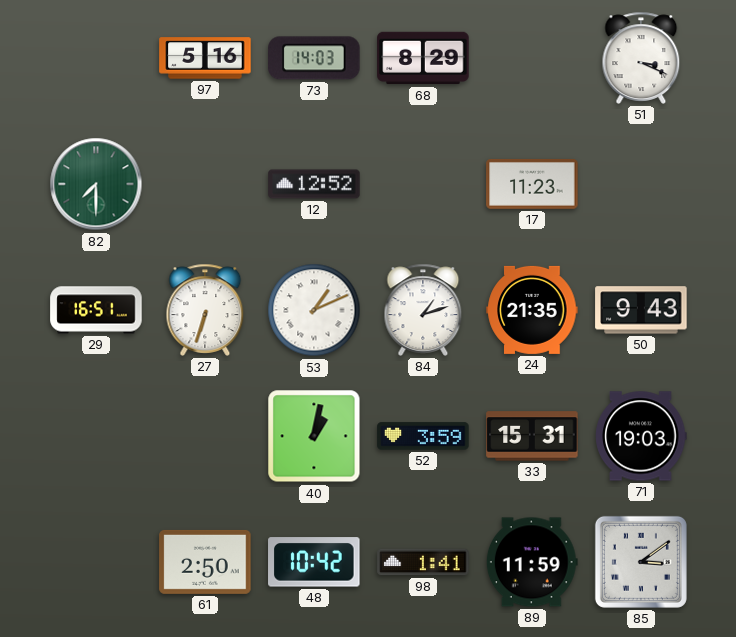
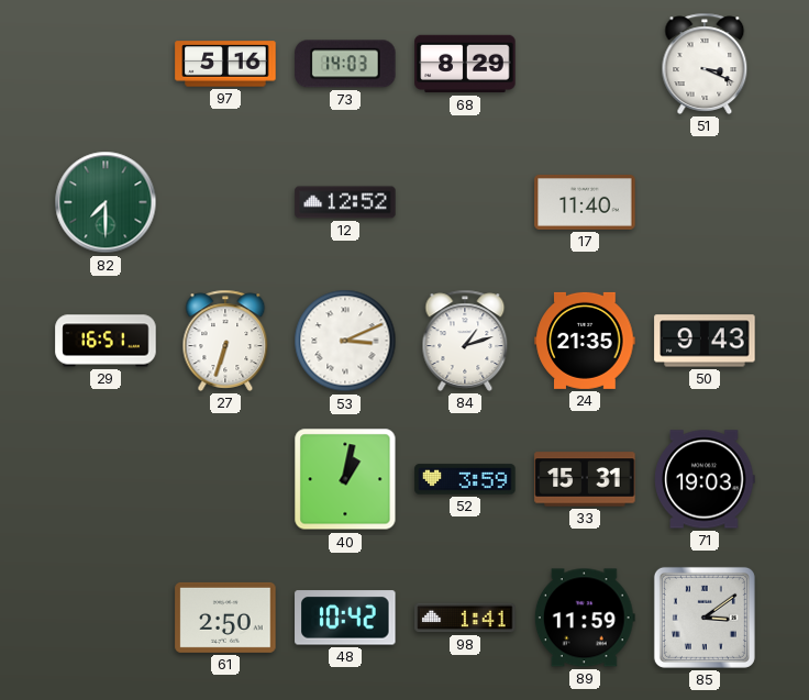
17: 11:23 -> 11:40 (585, 202)
53: 1:11 -> 3:11 (345, 341)
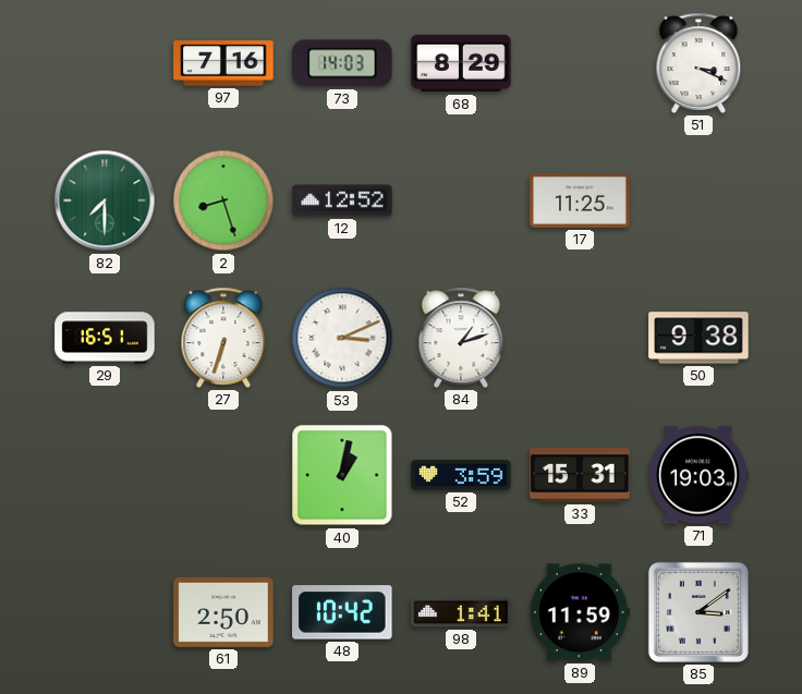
97: 5:16 -> 7:16 (223, 63)
2: none -> 8:27 (223, 200)
17: 11:40 -> 11:25 (580, 200)
24: 21:35 -> none (585, 341)
50: 9:43 -> 9:38 (698, 338)
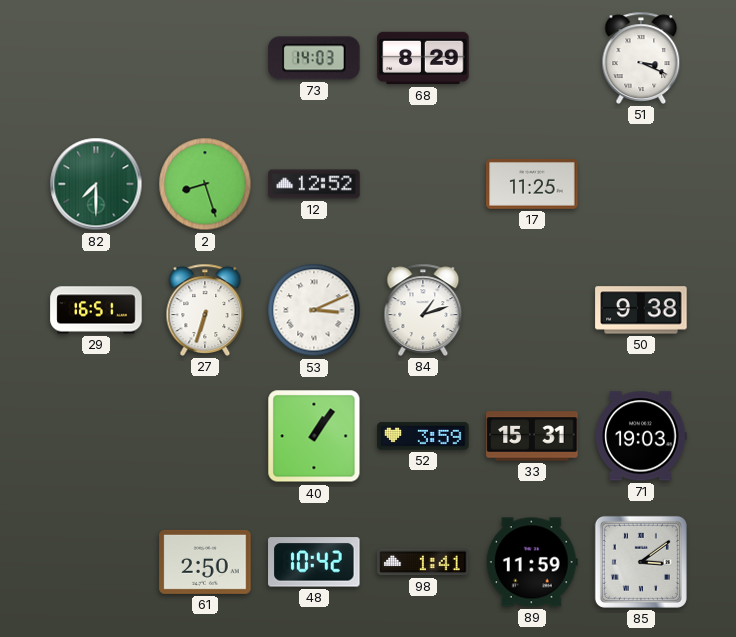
97: 7:16 -> none (223, 63)
40: 1:02 -> 1:06 (314, 436)
